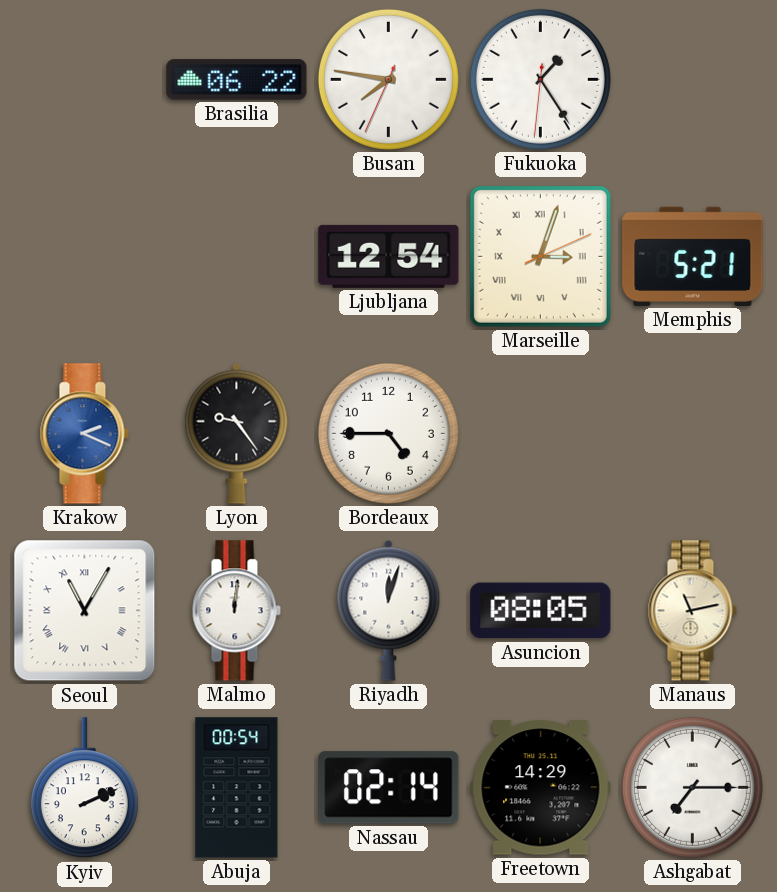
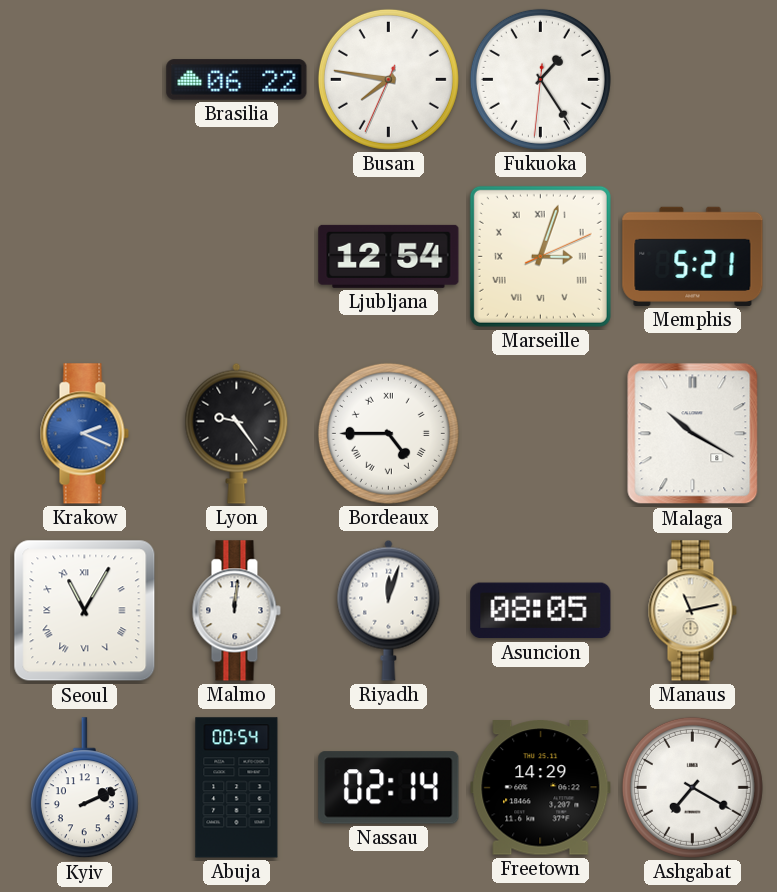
Bordeaux numerals: Arabic -> Roman (388, 433)
Malaga: none -> 10:20 (693, 434)
Ashgabat: 7:15 -> 7:20 (692, 787)
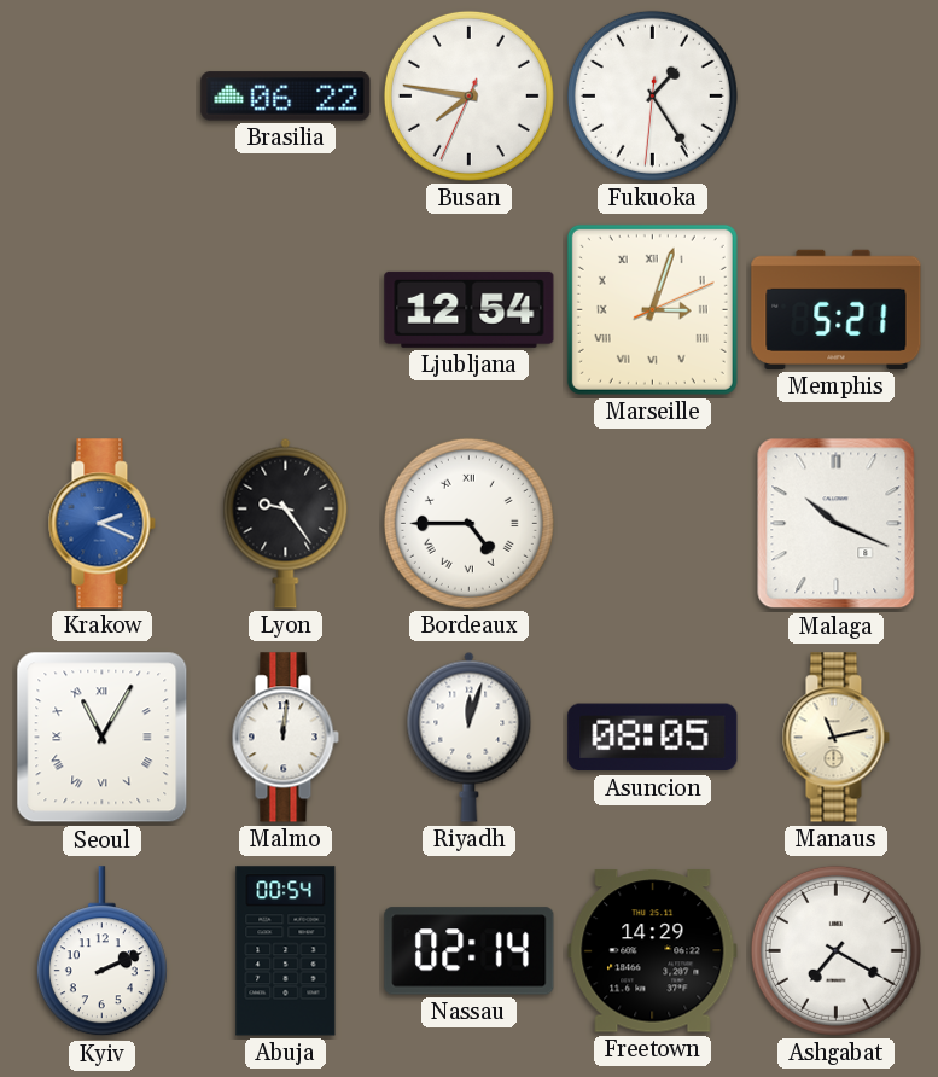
Malaga: 10:20 -> 10:19 (837, 524)
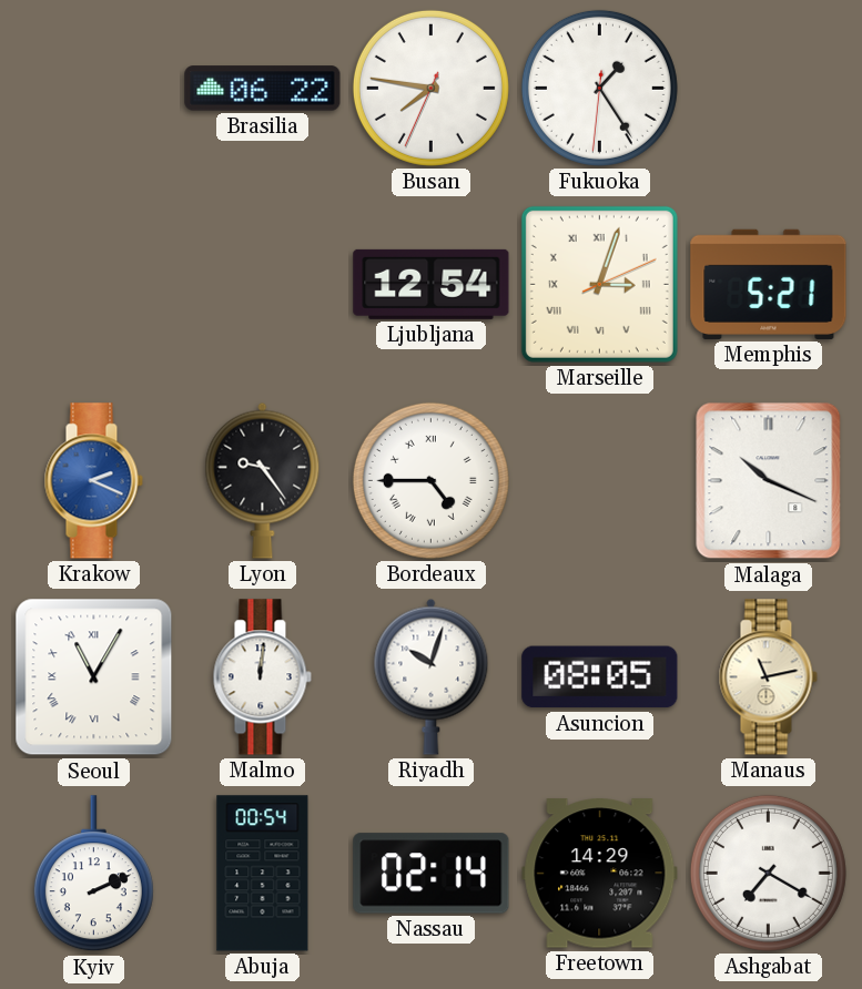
Riyadh: 12:03 -> 10:03 (432, 676)
